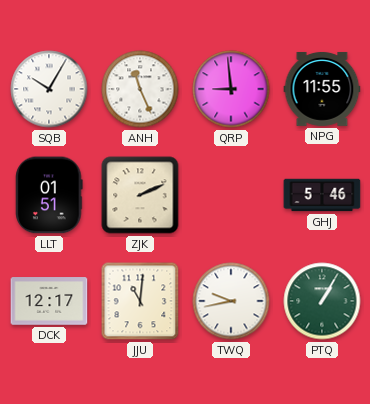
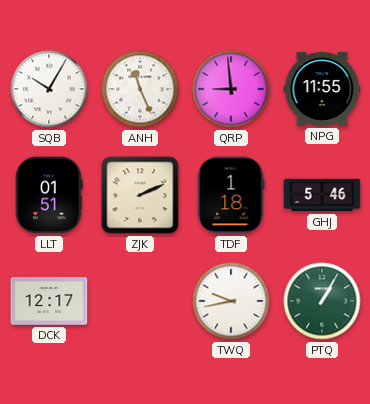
TDF: none -> 1:18 (231, 195)
JJU: 11:01 -> none (140, 301)
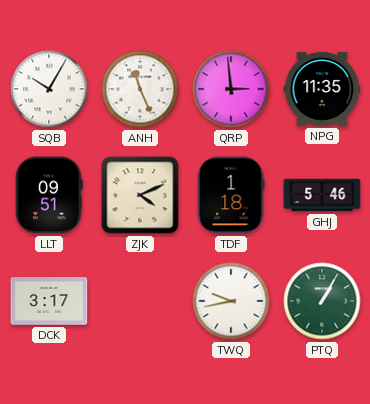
QRP: 8:59 -> 2:59 (231, 89)
NPG: 11:55 -> 11:35 (322, 89)
LLT: 01:51 -> 09:51 (49, 195)
ZJK: 2:11 -> 4:11 (140, 195)
DCK: 12:17 -> 3:17 (49, 301)
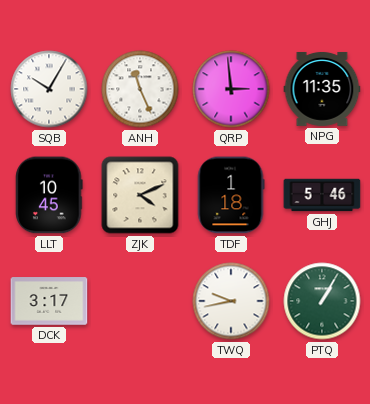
LLT: 09:51 -> 10:45 (49, 195)
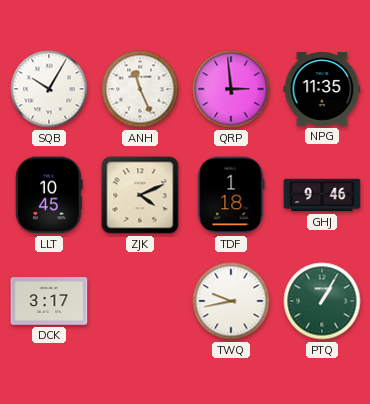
GHJ: 5:46 -> 9:46 (322, 195)
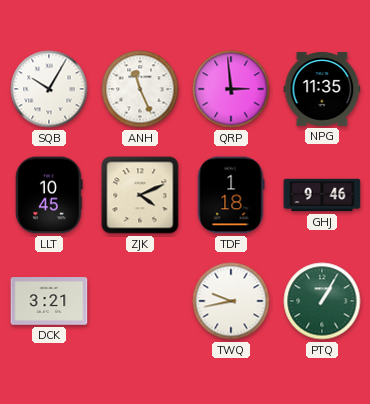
DCK: 3:17 -> 3:21 (49, 301)
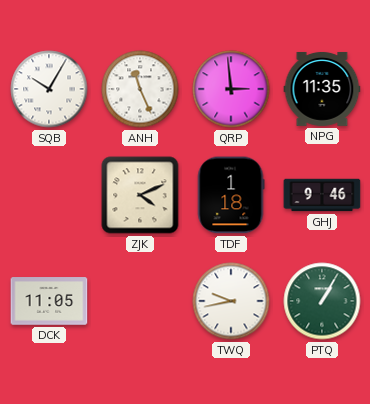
LLT: 10:45 -> none (49, 195)
DCK: 3:21 -> 11:05 (49, 301)
